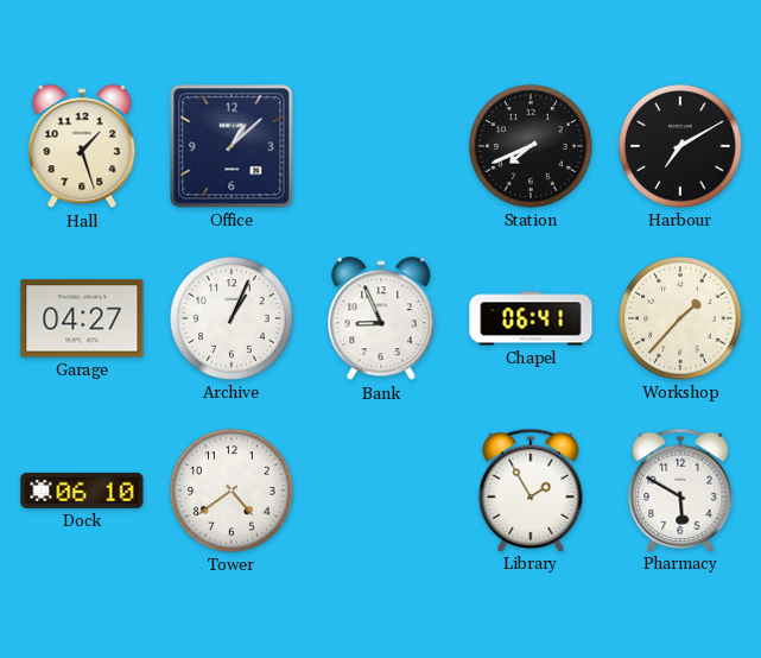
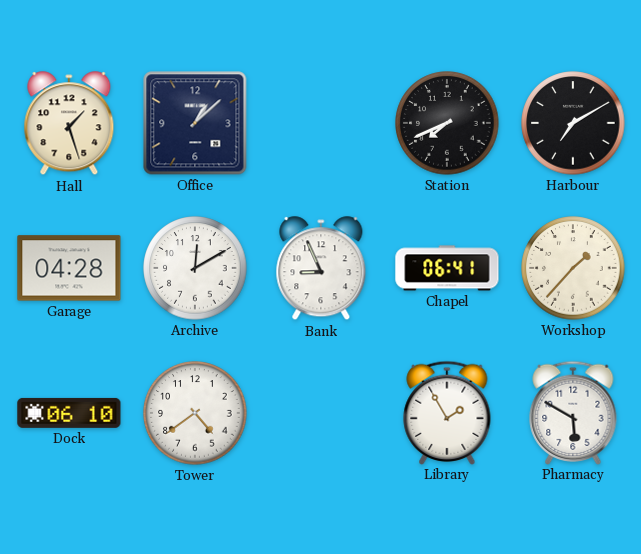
Garage: 04:27 -> 04:28 (69, 268)
Archive: 1:04 -> 12:10 (195, 268)
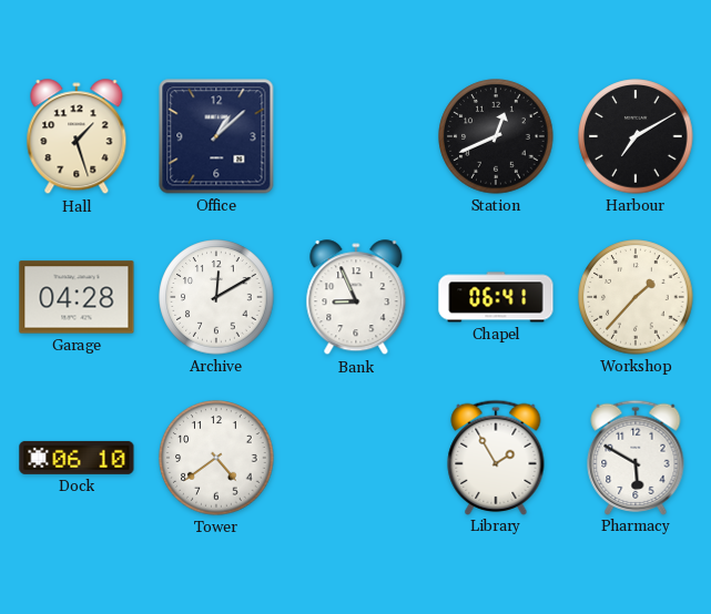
Station: 7:41 -> 12:41 (496, 136)
